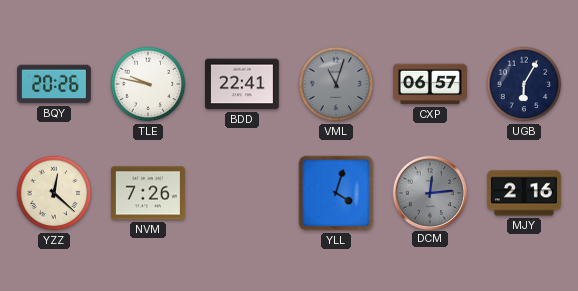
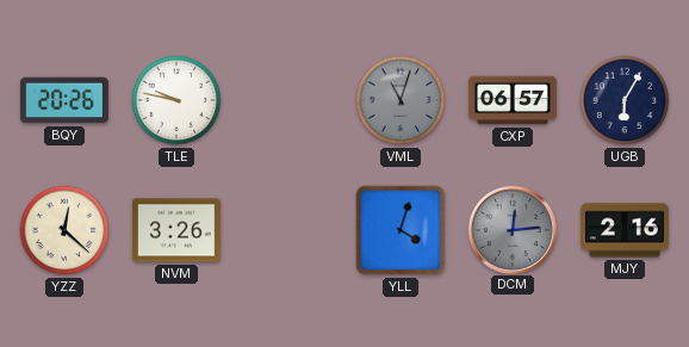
BDD: 22:41 -> none (242, 84)
NVM: 7:26 -> 3:26 (176, 230)
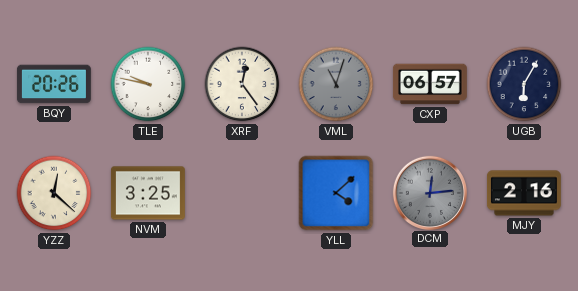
XRF: none -> 12:24 (242, 84)
NVM: 3:26 -> 3:25 (148, 193)
YLL: 4:03 -> 4:08 (336, 193)
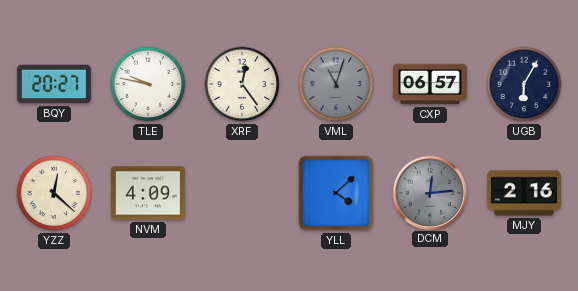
BQY: 20:26 -> 20:27 (54, 84)
NVM: 3:25 -> 4:09 (148, 193)
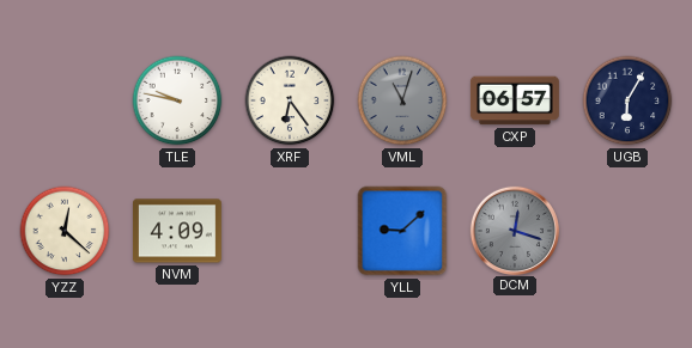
BQY: 20:27 -> none (54, 84)
XRF: 12:24 -> 6:24 (290, 100)
YLL: 4:08 -> 9:08 (402, 231)
DCM: 12:14 -> 12:18 (514, 230)
MJY: 2:16 -> none (524, 193)
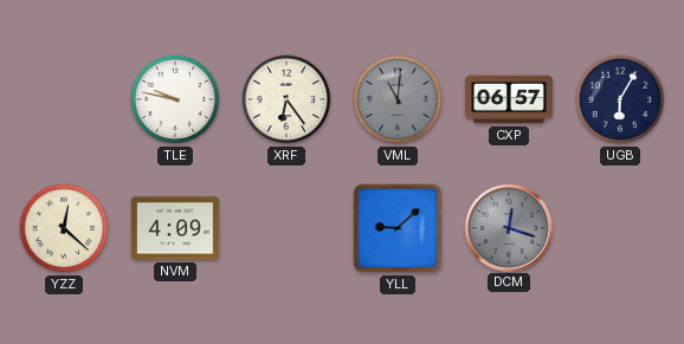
VML: 11:03 -> 11:01 (398, 99)
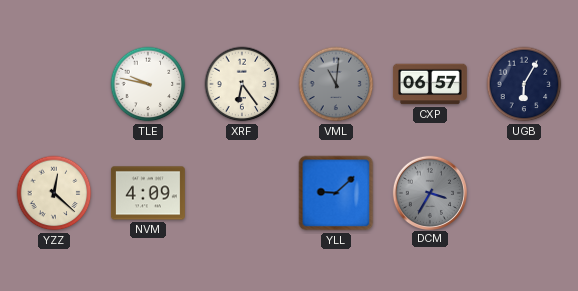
DCM: 12:18 -> 3:35 (429, 192)
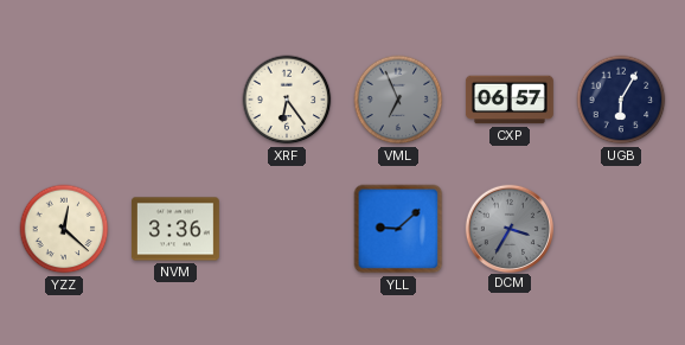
TLE: 9:47 -> none (148, 84)
VML: 11:01 -> 6:56 (398, 100)
NVM: 4:09 -> 3:36 (175, 229)
